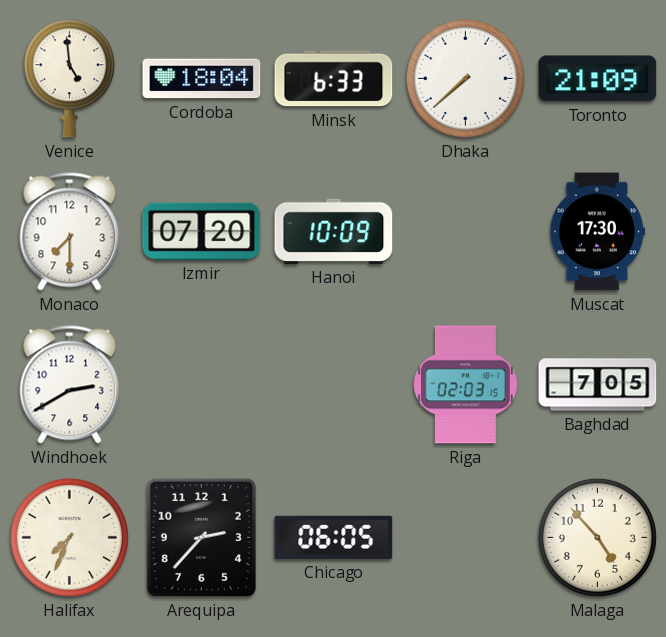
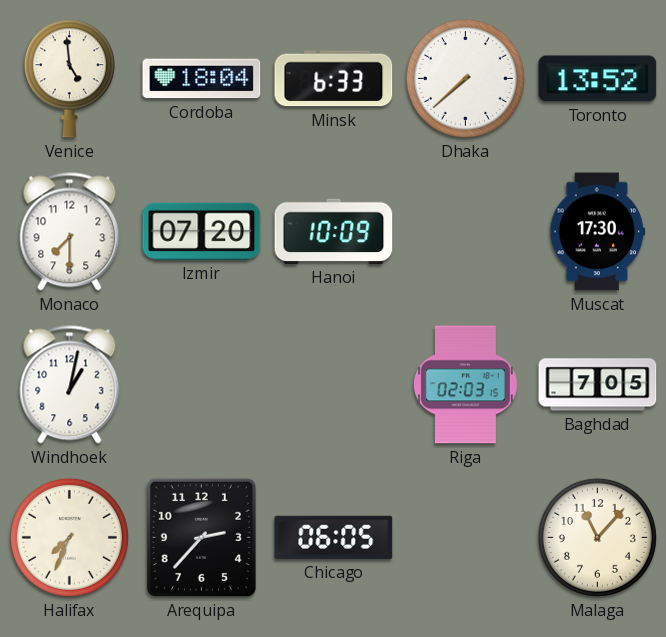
Toronto: 21:09 -> 13:52 (598, 79)
Windhoek: 2:40 -> 1:02 (70, 385)
Malaga: 4:53 -> 11:07 (597, 537)
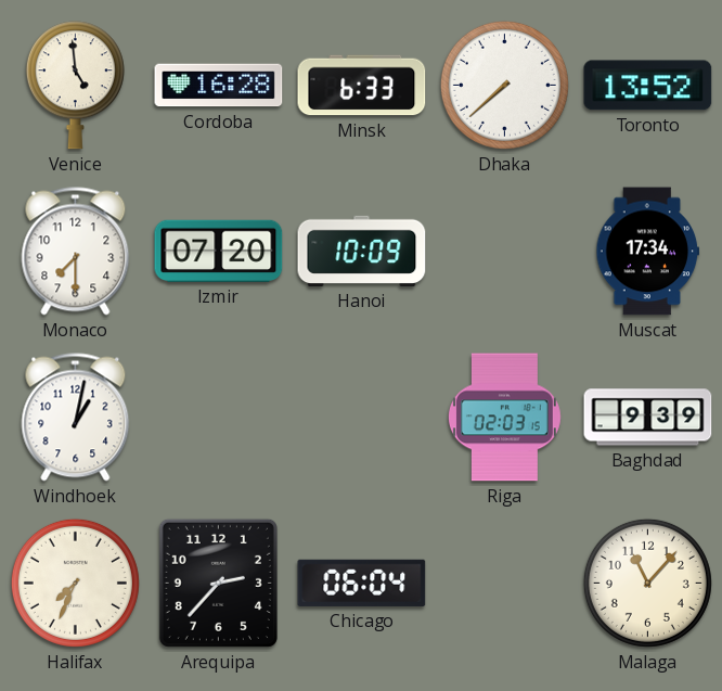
Cordoba: 18:04 -> 16:28 (219, 86)
Muscat: 17:30 -> 17:34 (648, 252)
Baghdad: 7:05 -> 9:39 (648, 418)
Chicago: 06:05 -> 06:04 (362, 583)
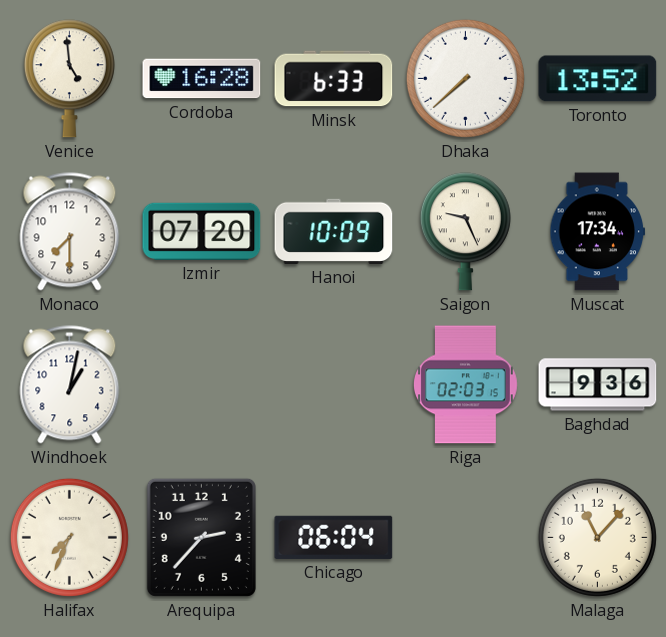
Saigon: none -> 9:26 (465, 232)
Baghdad: 9:39 -> 9:36 (598, 385)
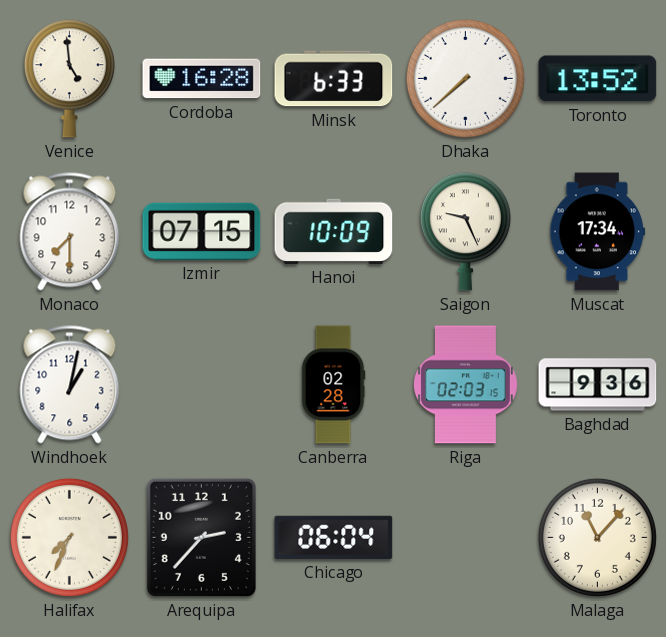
Izmir: 07:20 -> 07:15 (202, 231)
Canberra: none -> 02:28 (333, 385)
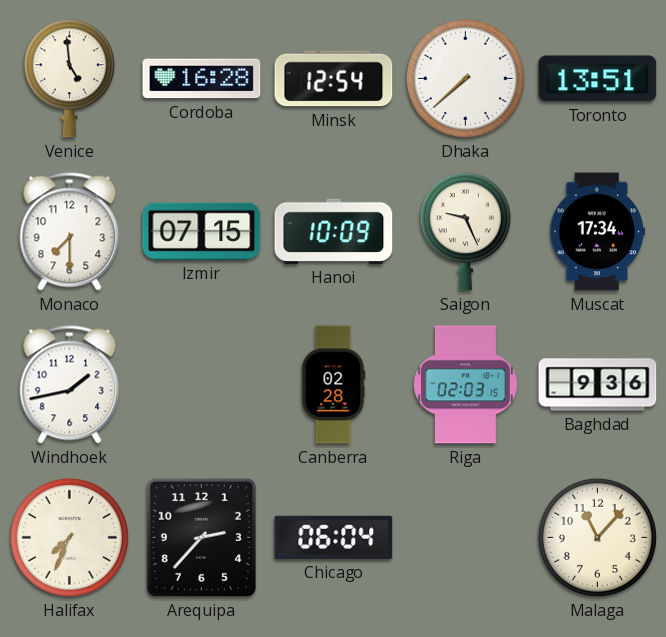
Minsk: 6:33 -> 12:54 (334, 79)
Toronto: 13:52 -> 13:51 (598, 79)
Windhoek: 1:02 -> 1:43 (70, 385)
